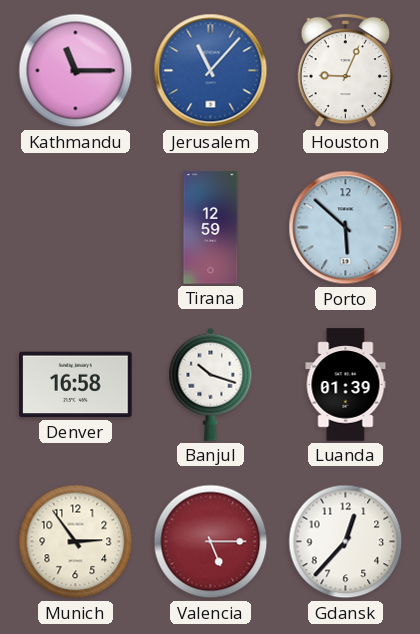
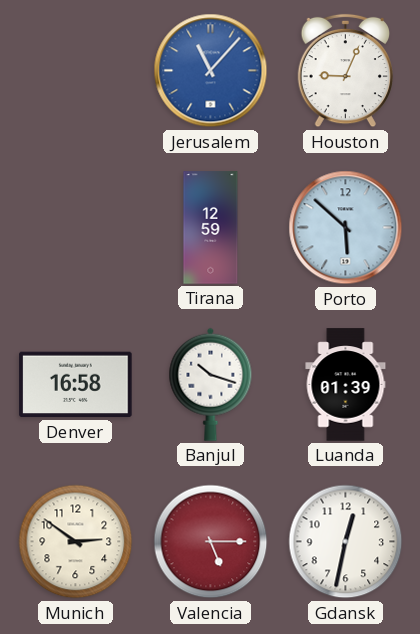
Kathmandu: 11:15 -> none (76, 71)
Munich: 2:54 -> 2:51 (76, 542)
Gdansk: 12:37 -> 12:32 (346, 542)
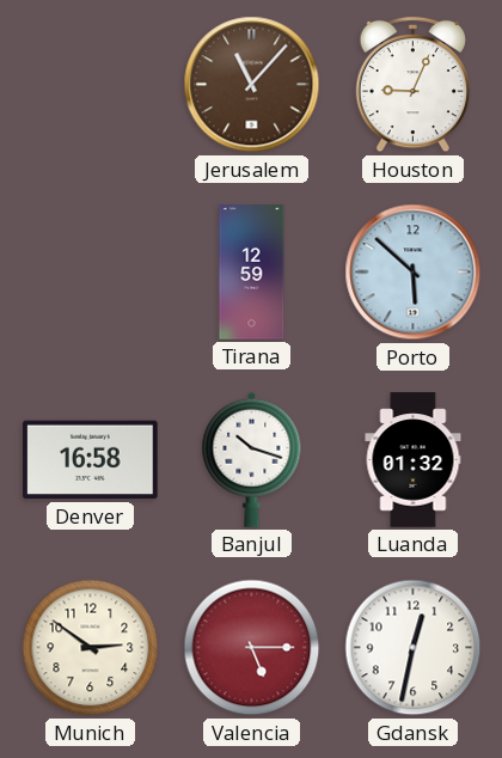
Jerusalem dial: blue -> brown (252, 85)
Luanda: 01:39 -> 01:32 (414, 460)
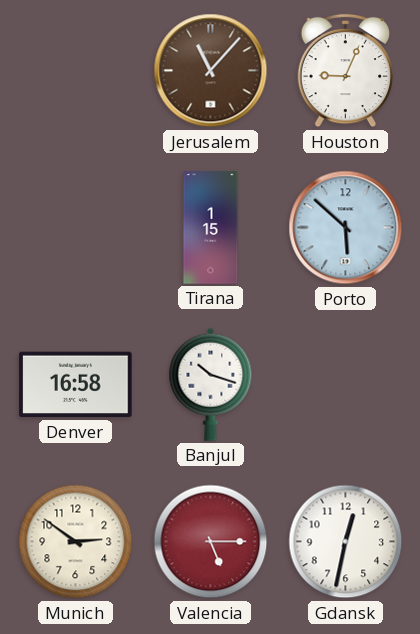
Tirana: 12:59 -> 1:15 (211, 228)
Luanda: 01:32 -> none (414, 460)
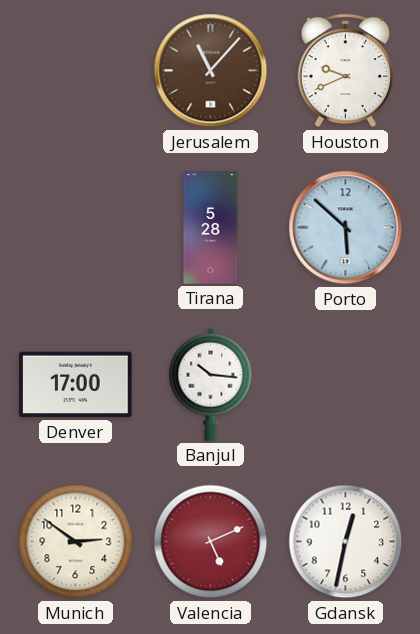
Houston: 9:04 -> 9:41 (345, 71)
Tirana: 1:15 -> 5:28 (211, 228)
Denver: 16:58 -> 17:00 (76, 385)
Banjul: 10:18 -> 10:16 (211, 384)
Valencia: 5:15 -> 5:11 (211, 542)
